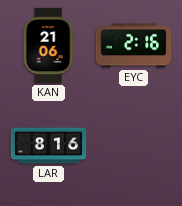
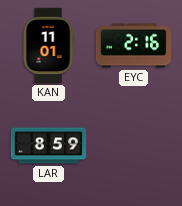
KAN: 21:06 -> 11:01 (48, 46)
LAR: 8:16 -> 8:59 (49, 146)
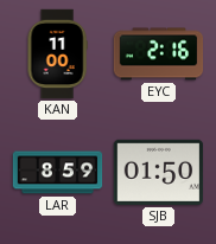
KAN: 11:01 -> 11:00 (57, 54)
SJB: none -> 01:50 (159, 172)
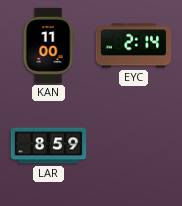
EYC: 2:16 -> 2:14 (134, 46)
SJB: 01:50 -> none (159, 172)
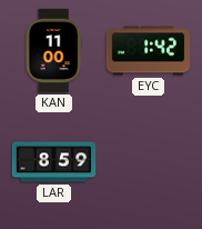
EYC: 2:14 -> 1:42 (149, 51)
